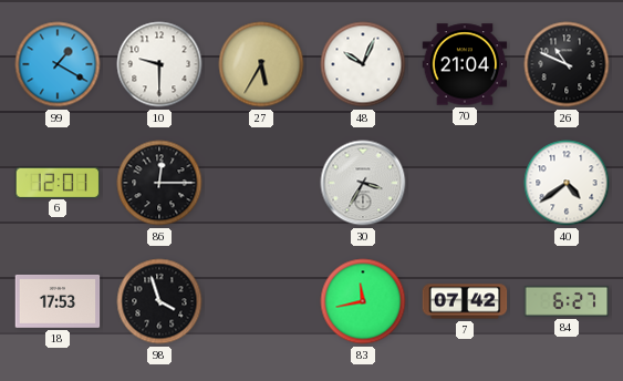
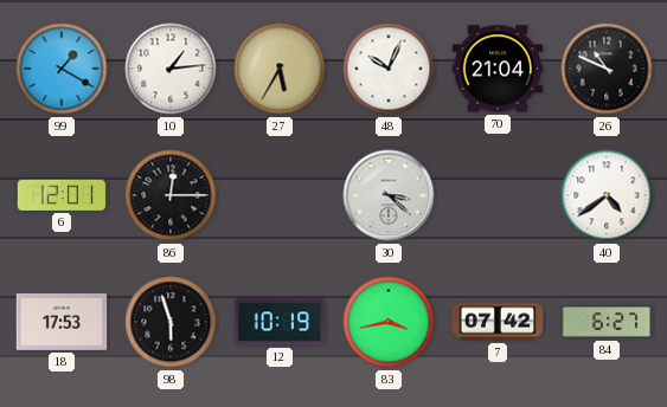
10: 9:30 -> 1:14 (171, 69)
30: 3:35 -> 3:22 (389, 195)
98: 3:57 -> 5:57 (171, 322)
12: none -> 10:19 (280, 322)
83: 11:43 -> 3:43 (389, 322)
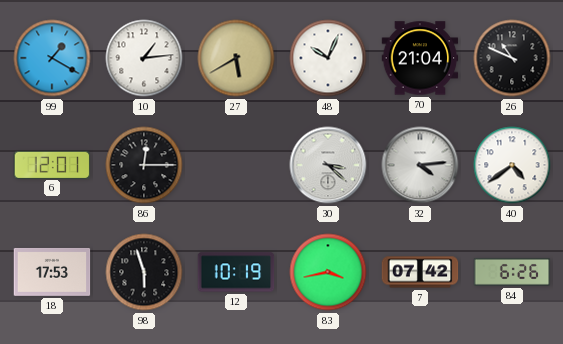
27: 5:35 -> 5:40 (236, 58)
32: none -> 4:14 (420, 165)
84: 6:27 -> 6:26 (512, 272)
